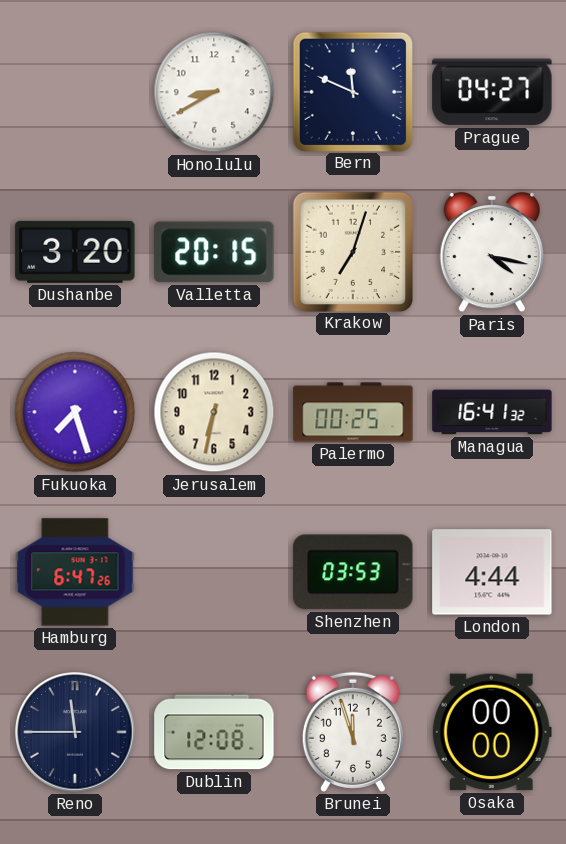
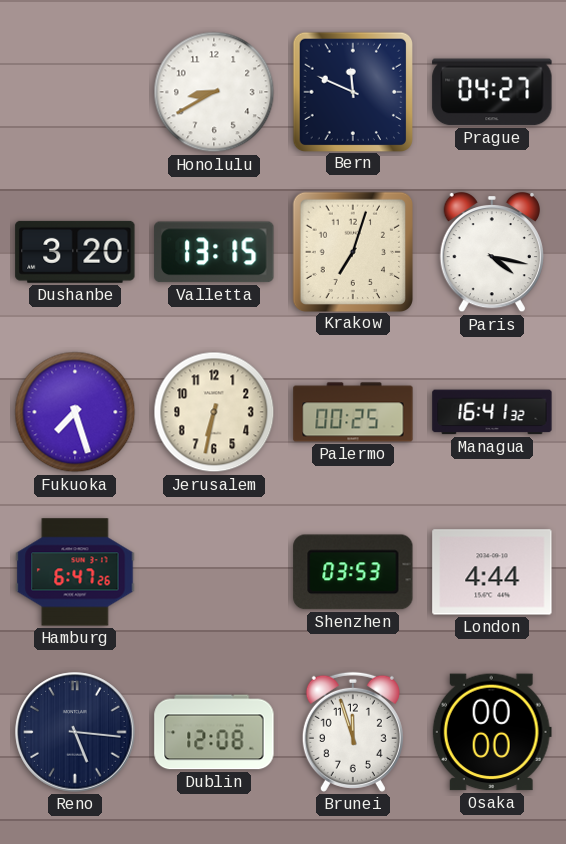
Valletta: 20:15 -> 13:15 (214, 252)
Reno: 11:45 -> 5:16 (75, 732)
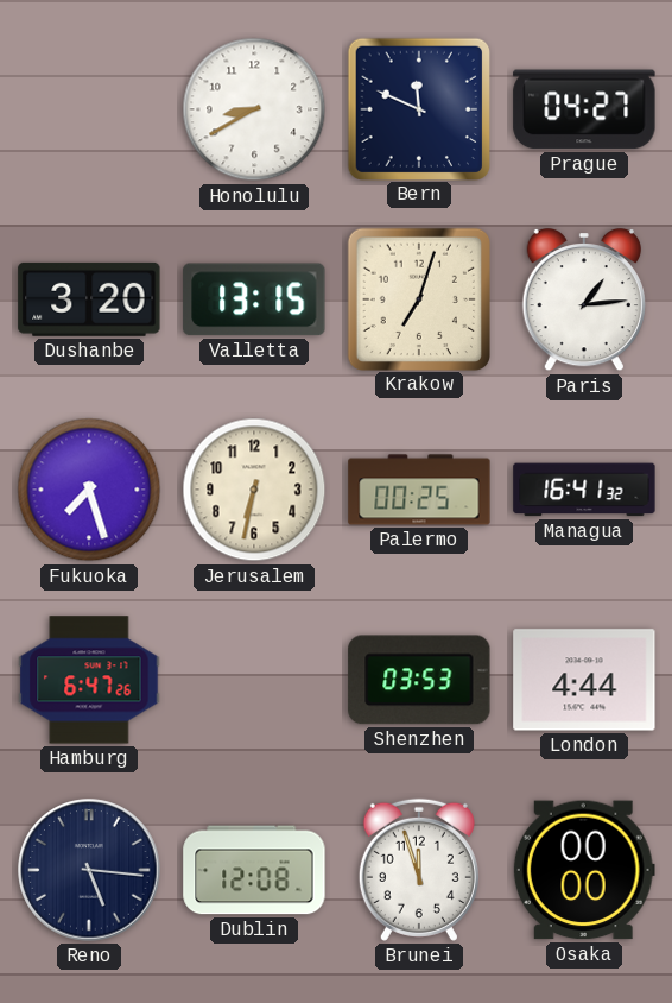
Paris: 4:17 -> 1:14 (584, 299)
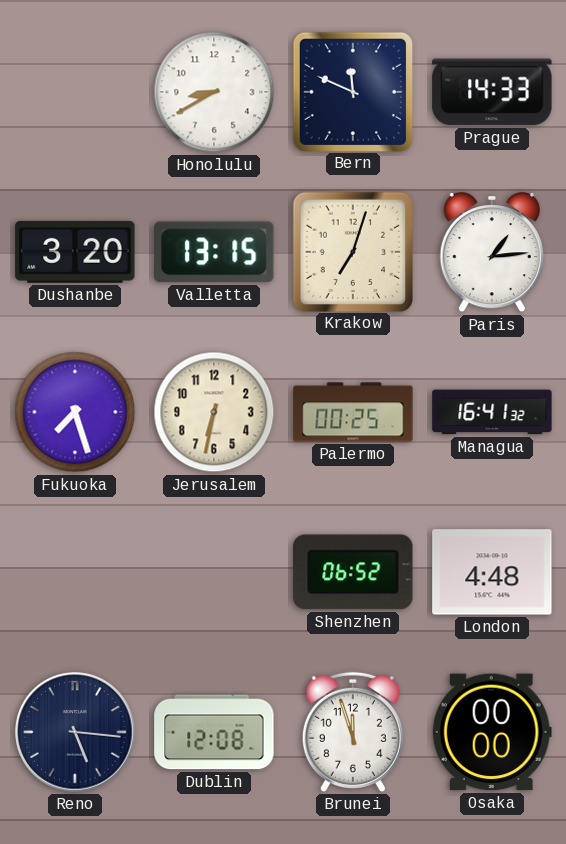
Prague: 04:27 -> 14:33 (492, 92)
Hamburg: 6:47 -> none (89, 680)
Shenzhen: 03:53 -> 06:52 (353, 572)
London: 4:44 -> 4:48 (492, 572)
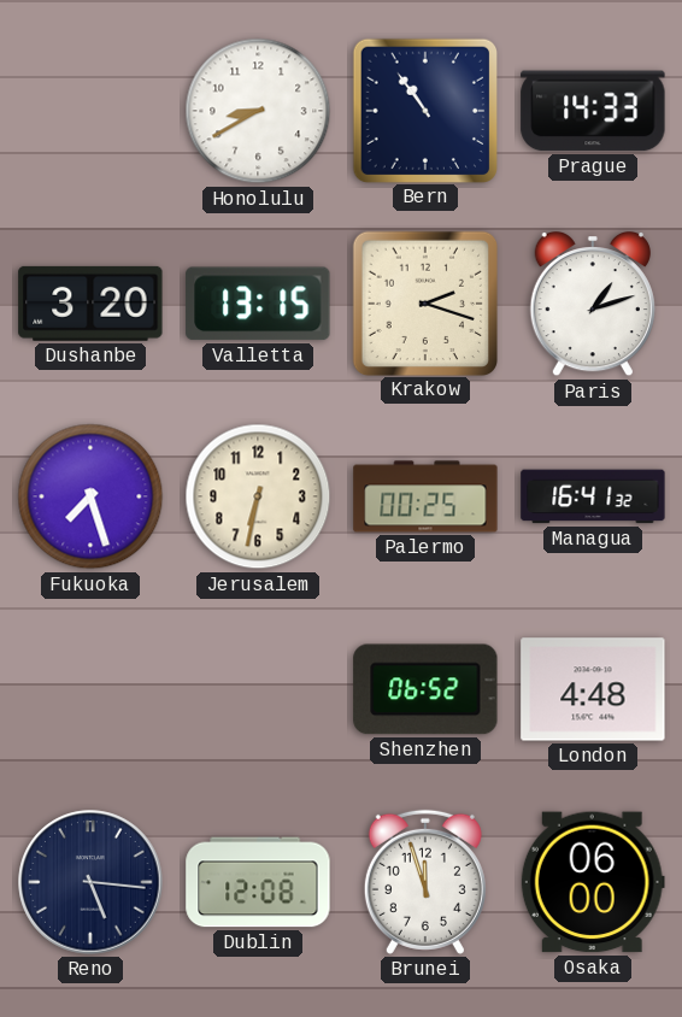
Bern: 11:49 -> 10:54 (424, 110)
Krakow: 7:03 -> 2:18 (424, 302)
Paris: 1:14 -> 1:12 (593, 304)
Osaka: 00:00 -> 06:00 (593, 882)
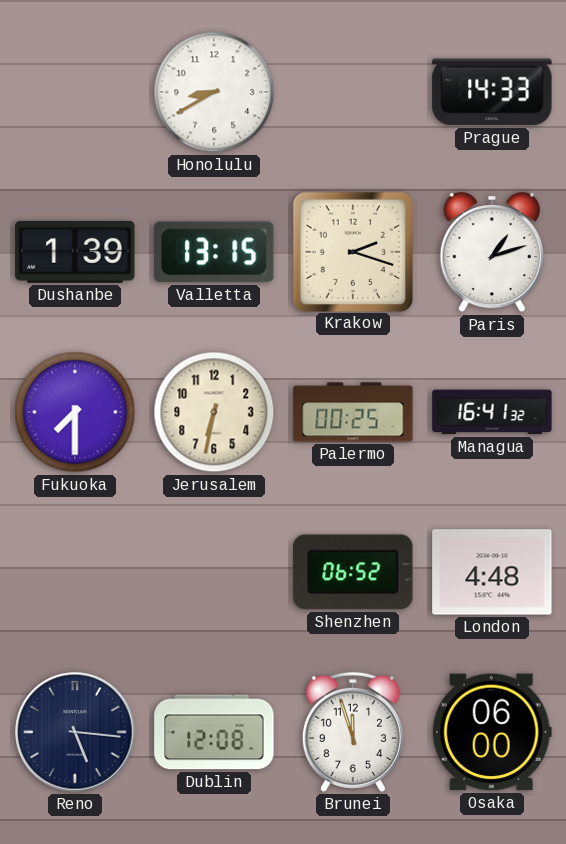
Bern: 10:54 -> none (424, 110)
Dushanbe: 3:20 -> 1:39 (75, 252)
Fukuoka: 7:27 -> 7:30 (75, 412)
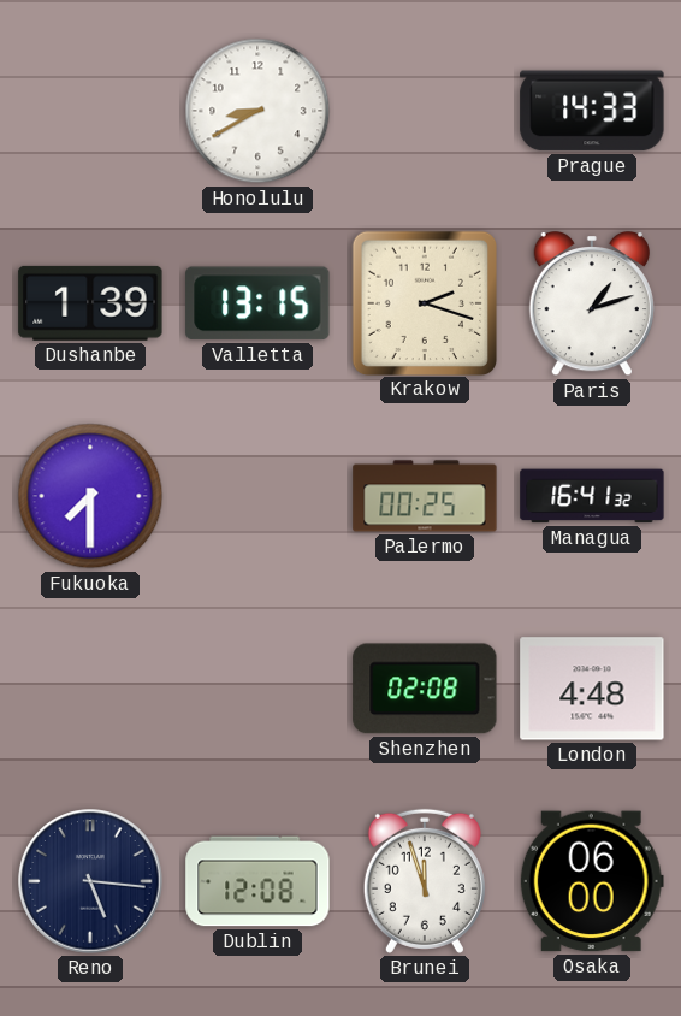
Jerusalem: 6:32 -> none (214, 412)
Shenzhen: 06:52 -> 02:08 (425, 689)
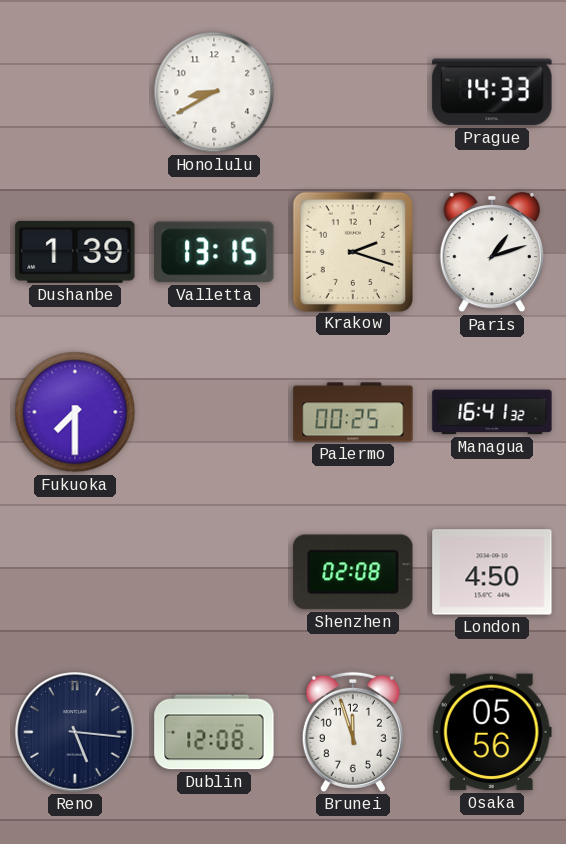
London: 4:48 -> 4:50 (492, 572)
Osaka: 06:00 -> 05:56 (492, 732)
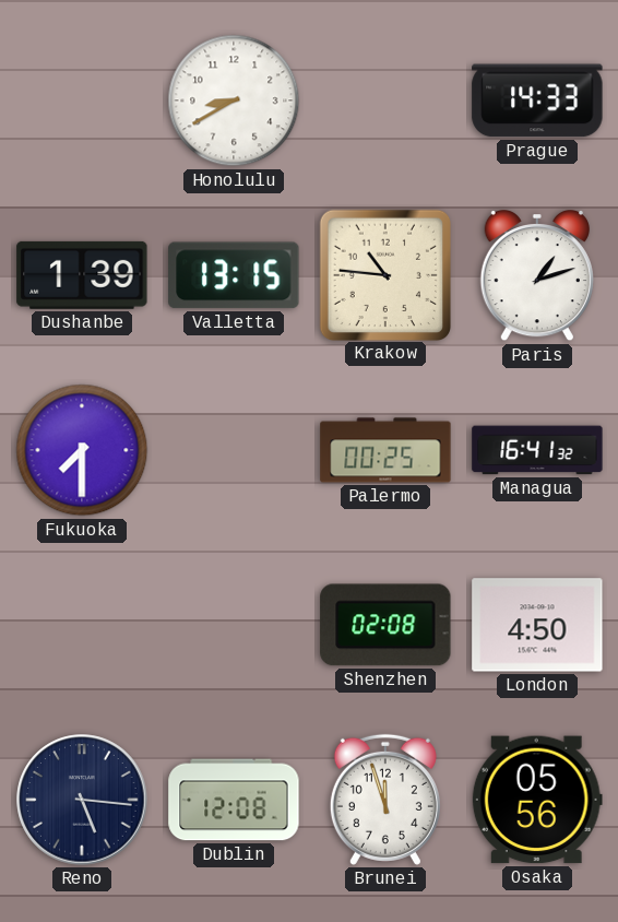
Krakow: 2:18 -> 10:46 (384, 274)
